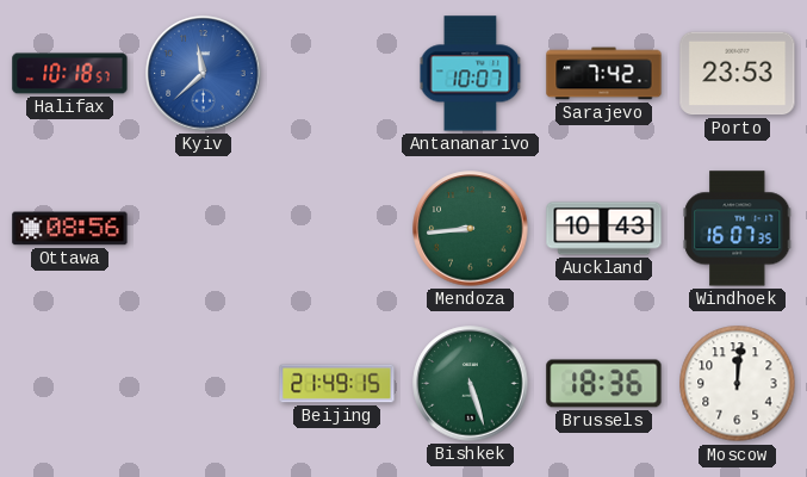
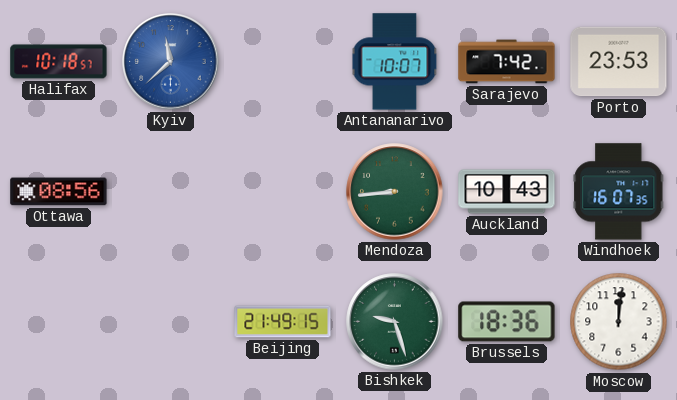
Bishkek: 5:27 -> 9:27 (395, 322)
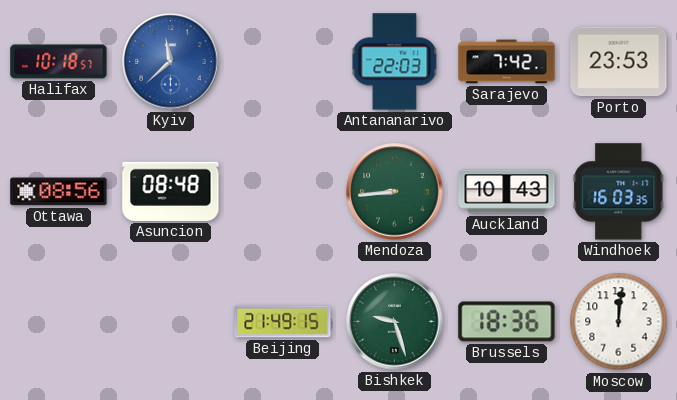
Antananarivo: 10:07 -> 22:03 (395, 62)
Asuncion: none -> 08:48 (171, 191)
Windhoek: 16:07 -> 16:03 (619, 192)
